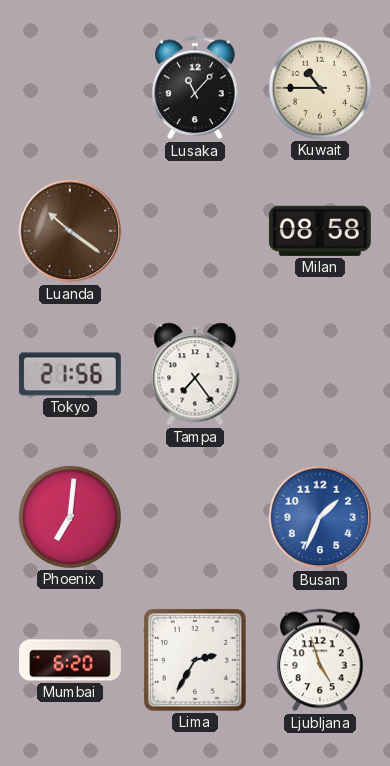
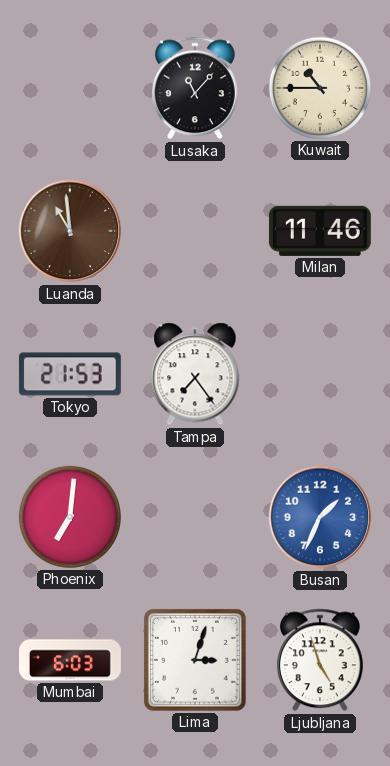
Luanda: 10:21 -> 10:59 (70, 231)
Milan: 08:58 -> 11:46 (320, 231)
Tokyo: 21:56 -> 21:53 (70, 374)
Mumbai: 6:20 -> 6:03 (71, 660)
Lima: 2:35 -> 3:03 (195, 660)
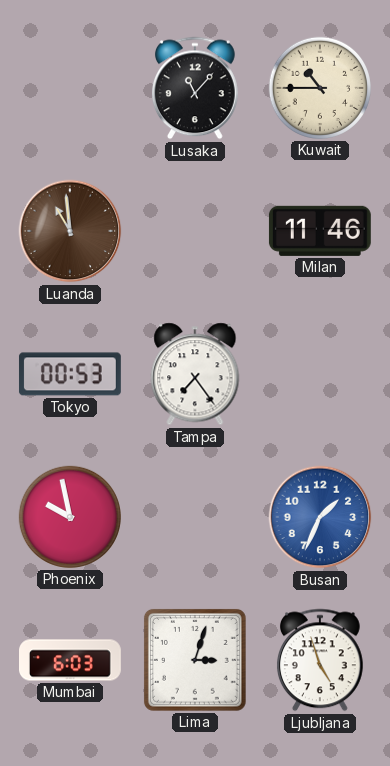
Tokyo: 21:53 -> 00:53 (70, 374)
Phoenix: 7:01 -> 9:58 (70, 517)
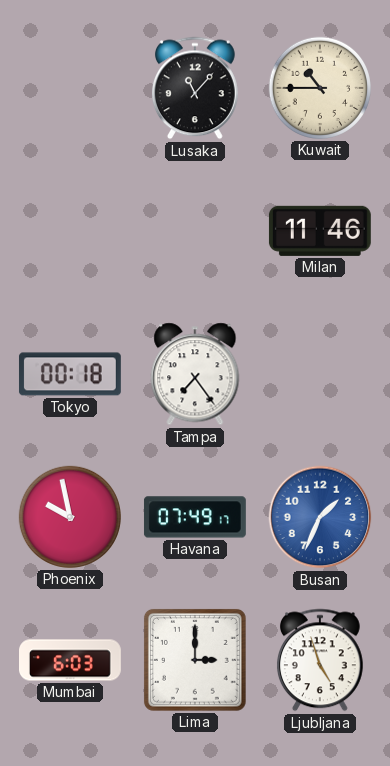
Luanda: 10:59 -> none (70, 231)
Tokyo: 00:53 -> 00:18 (70, 374)
Havana: none -> 07:49 (195, 517)
Lima: 3:03 -> 3:00 (195, 660)
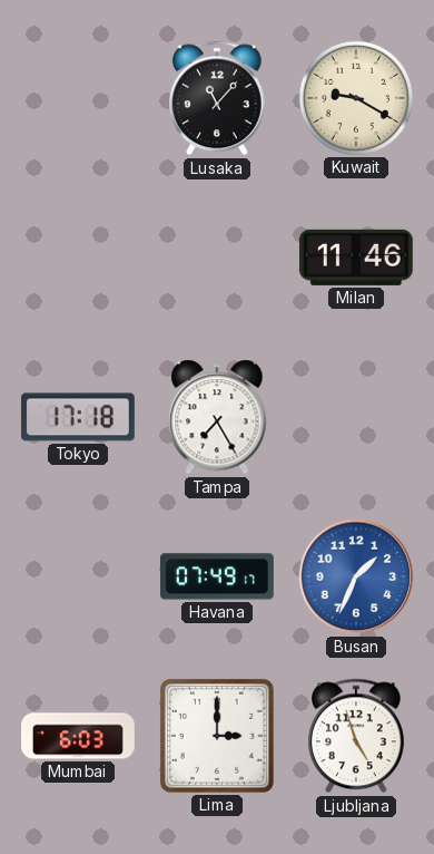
Kuwait: 10:45 -> 9:20 (356, 98)
Tokyo: 00:18 -> 17:18 (78, 417)
Tampa: 7:24 -> 7:25 (217, 417)
Phoenix: 9:58 -> none (70, 517)
